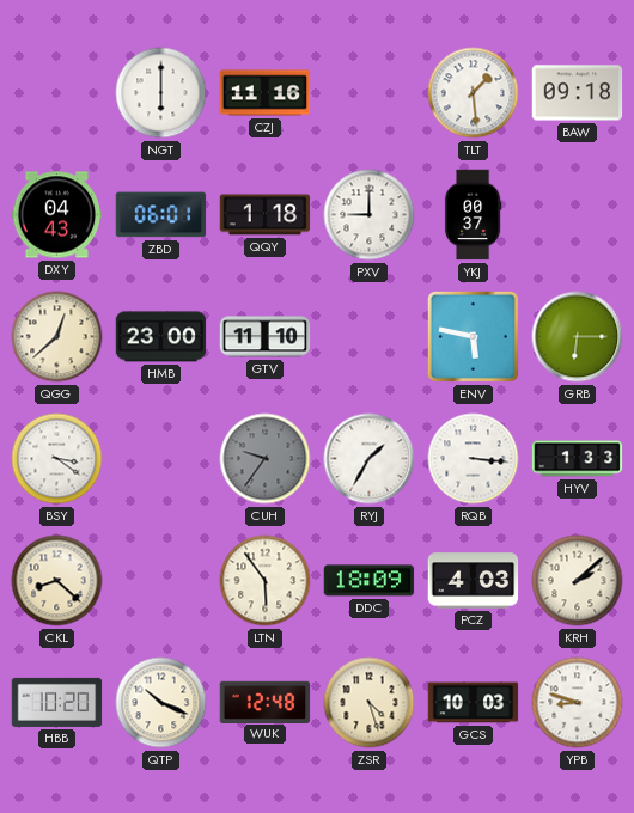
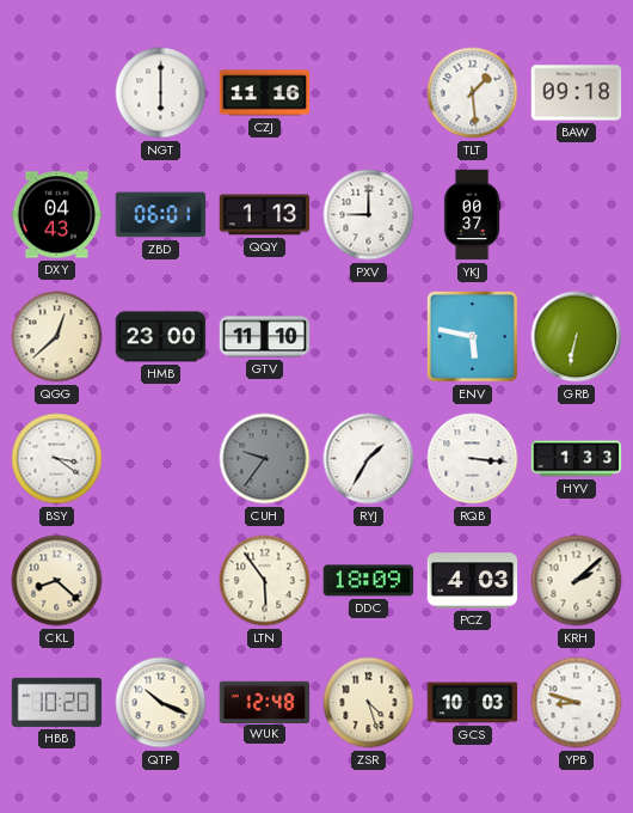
QQY: 1:18 -> 1:13 (265, 215)
GRB: 6:15 -> 6:32 (577, 337)
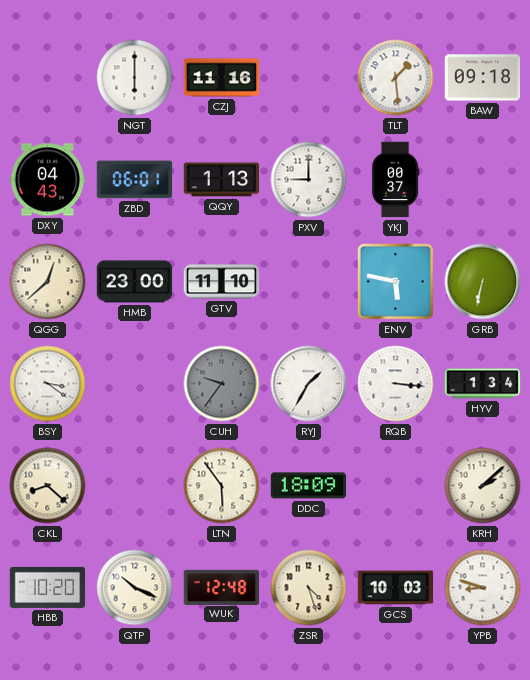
HYV: 1:33 -> 1:34 (483, 384)
PCZ: 4:03 -> none (473, 581)
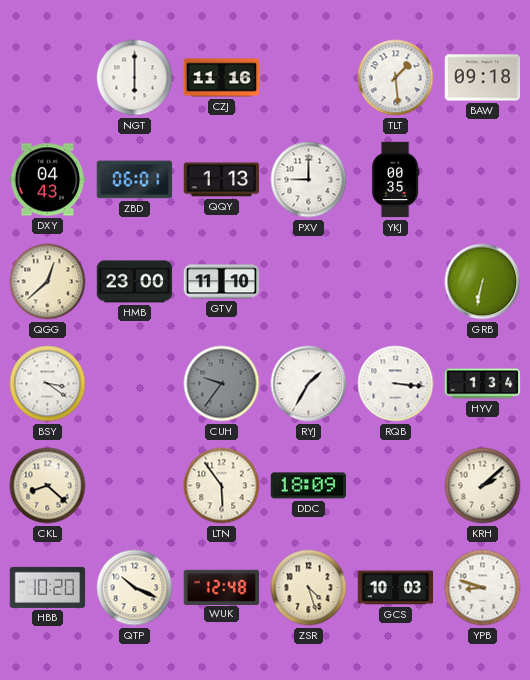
YKJ: 00:37 -> 00:35 (395, 180)
ENV: 5:47 -> none (395, 281)
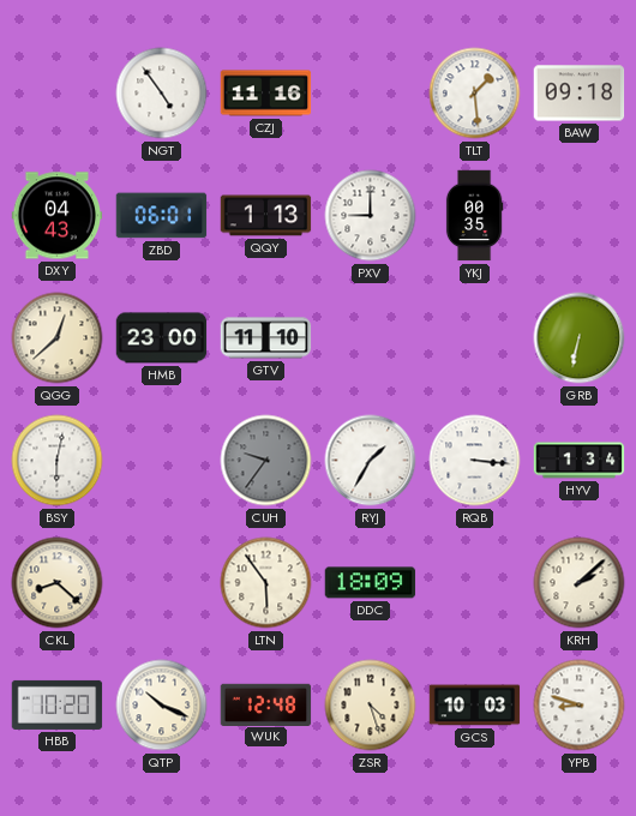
NGT: 6:00 -> 4:54 (162, 94)
BSY: 3:21 -> 6:02 (58, 461)
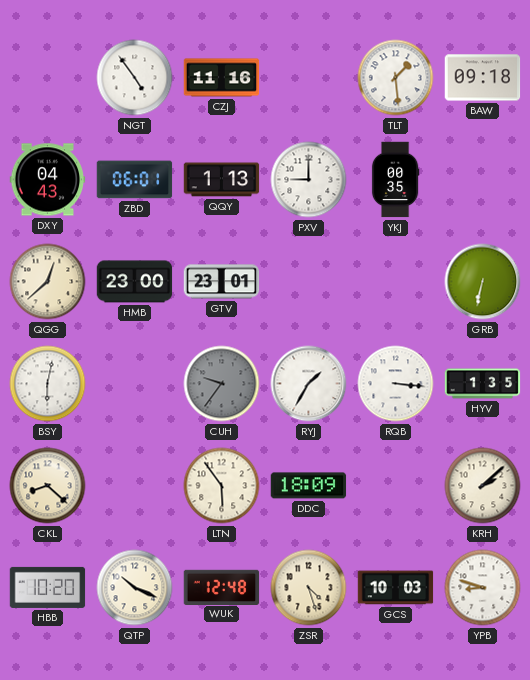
GTV: 11:10 -> 23:01 (222, 282)
HYV: 1:34 -> 1:35 (483, 384)
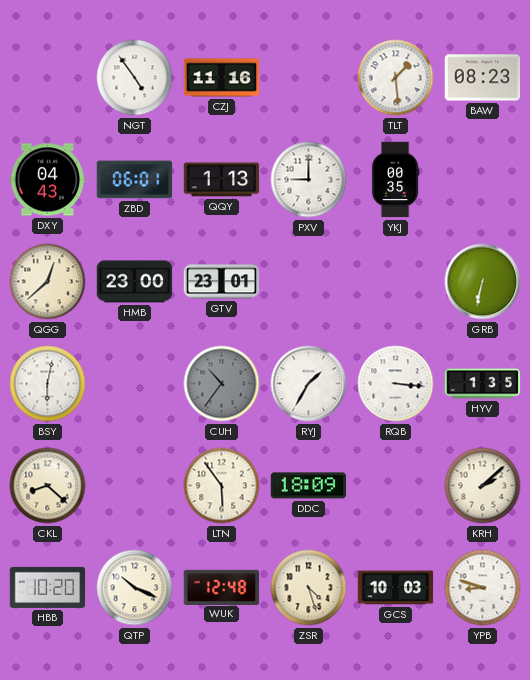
BAW: 09:18 -> 08:23 (483, 78)
CUH: 9:36 -> 10:36 (222, 384)
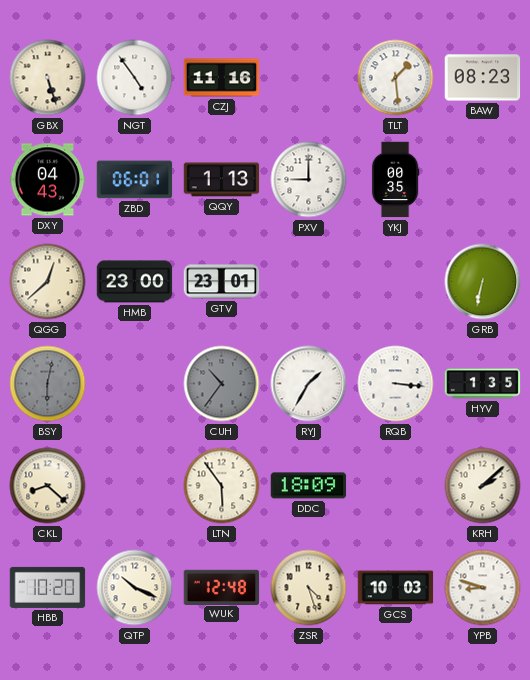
GBX: none -> 5:27 (48, 78)
BSY dial: white -> grey (48, 384)
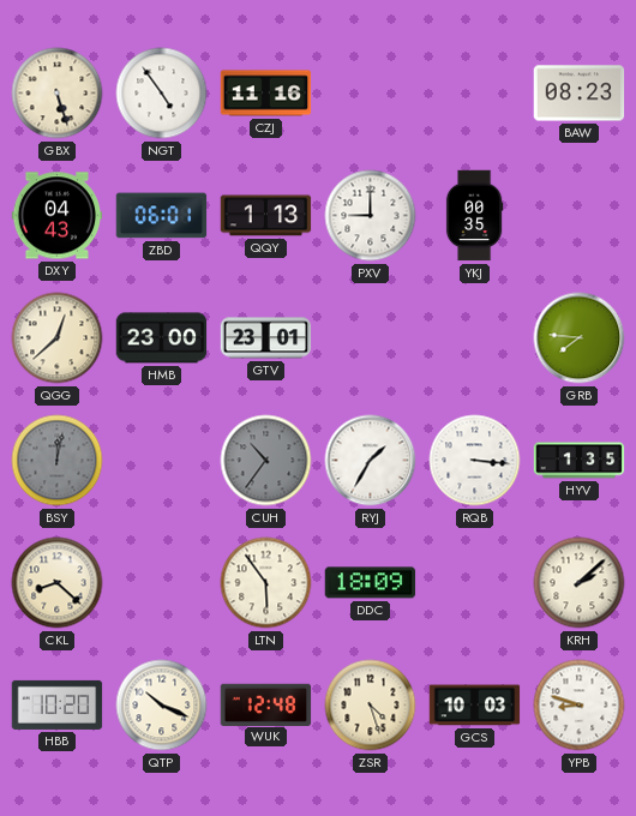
TLT: 1:29 -> none (396, 78)
GRB: 6:32 -> 7:46 (580, 338)
BSY: 6:02 -> 12:02 (58, 461)
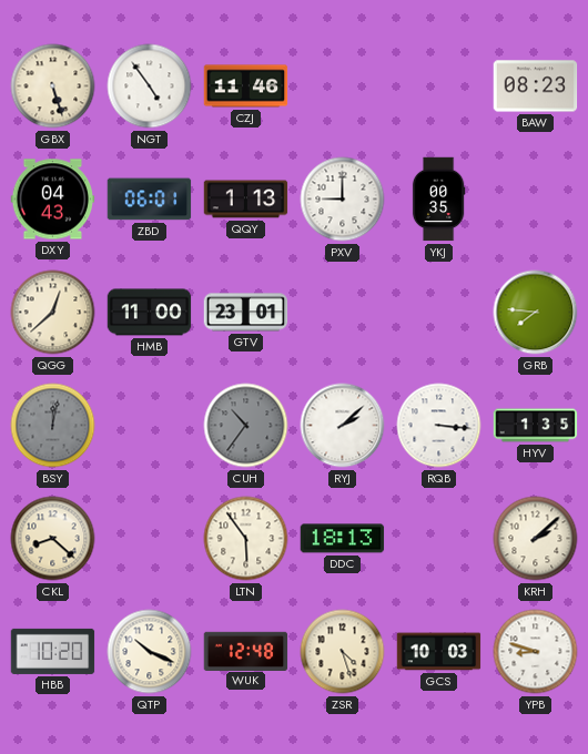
CZJ: 11:16 -> 11:46 (246, 86)
HMB: 23:00 -> 11:00 (150, 313)
RYJ: 1:35 -> 2:08 (343, 426)
DDC: 18:09 -> 18:13 (343, 539)
